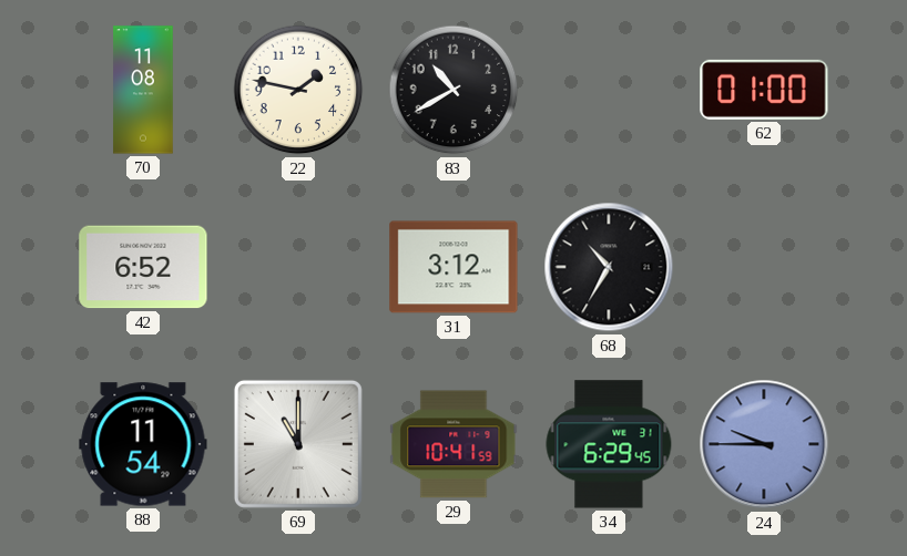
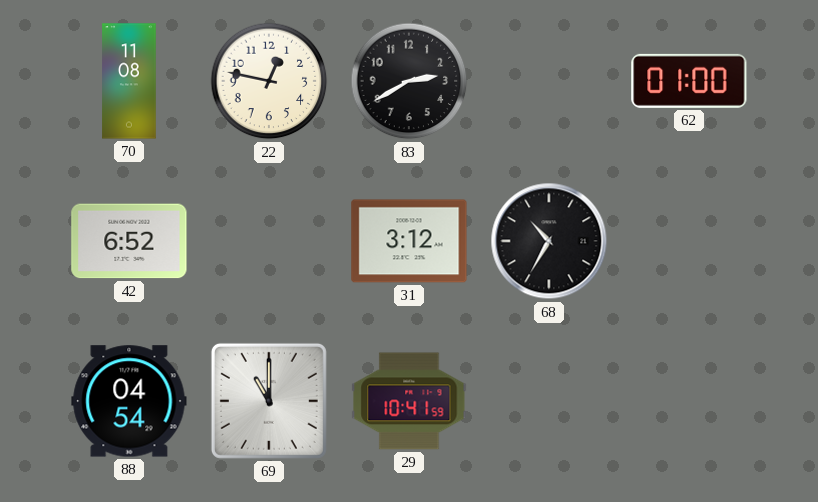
22: 1:47 -> 12:47 (269, 81)
83: 10:40 -> 2:40 (409, 81)
88: 11:54 -> 04:54 (129, 401)
34: 6:29 -> none (609, 444)
24: 9:45 -> none (764, 444)
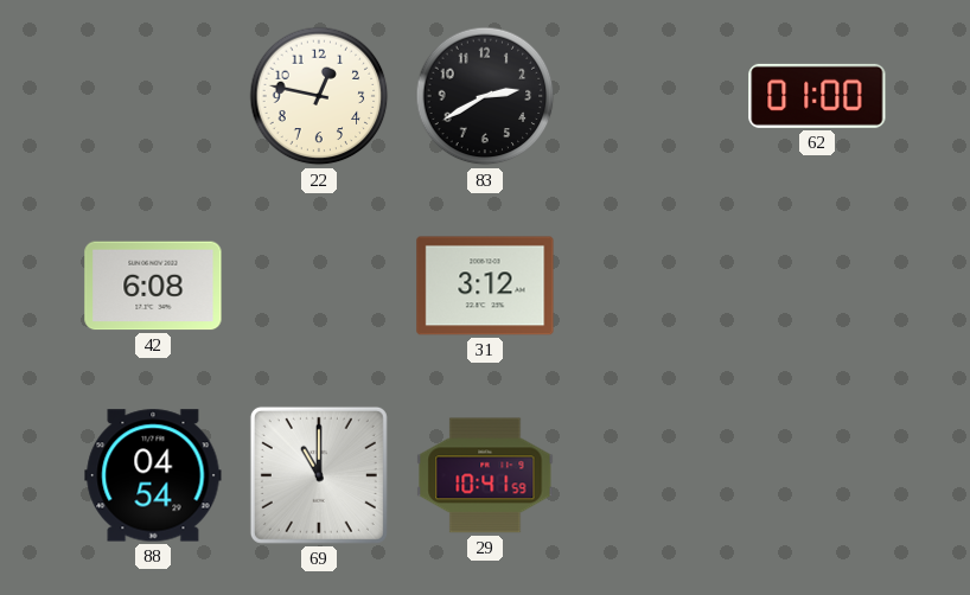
70: 11:08 -> none (129, 81)
42: 6:52 -> 6:08 (153, 286)
68: 10:35 -> none (549, 241)
